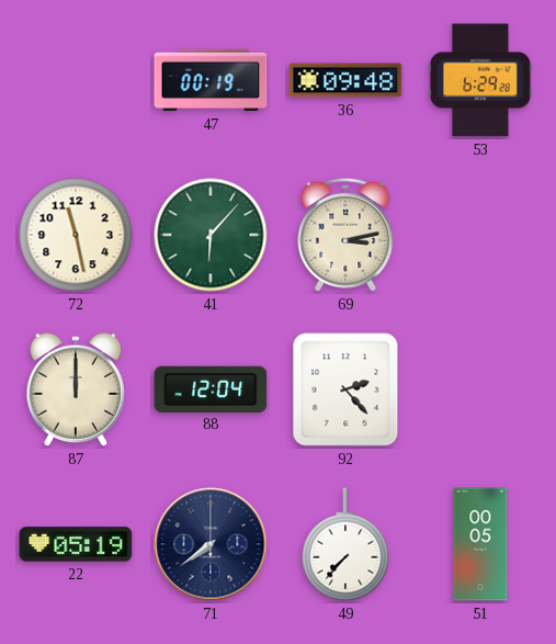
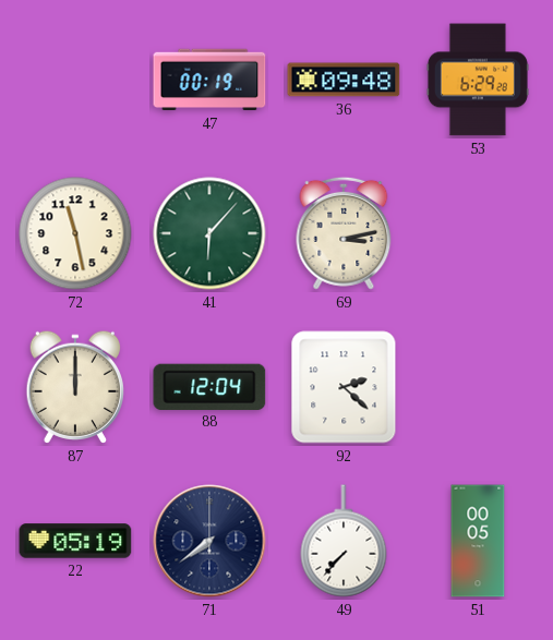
92: 2:23 -> 2:22 (344, 387)
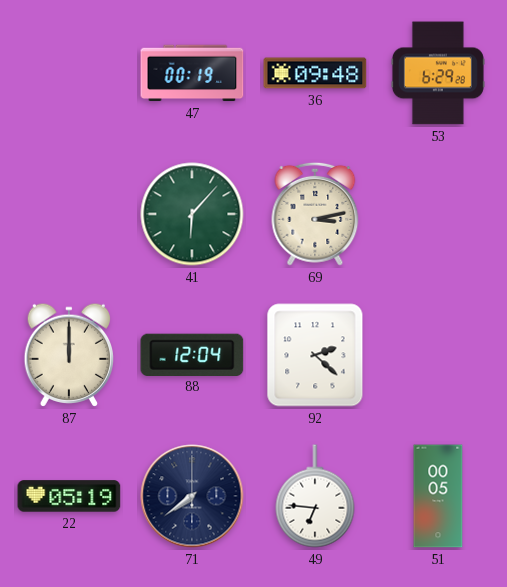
72: 11:28 -> none (75, 233)
49: 7:37 -> 6:46 (315, 496)
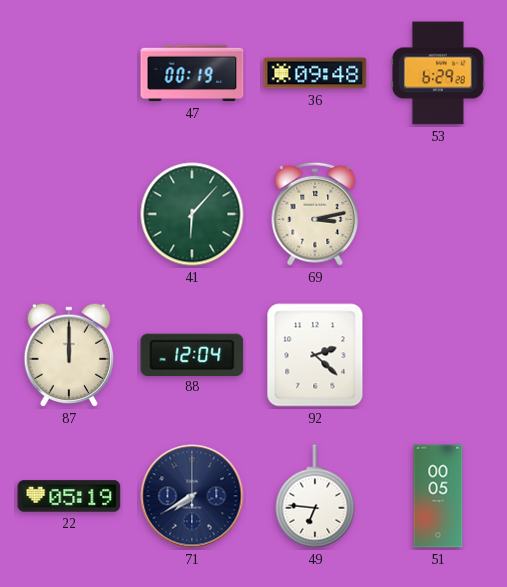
71: 7:39 -> 7:40 (192, 496)
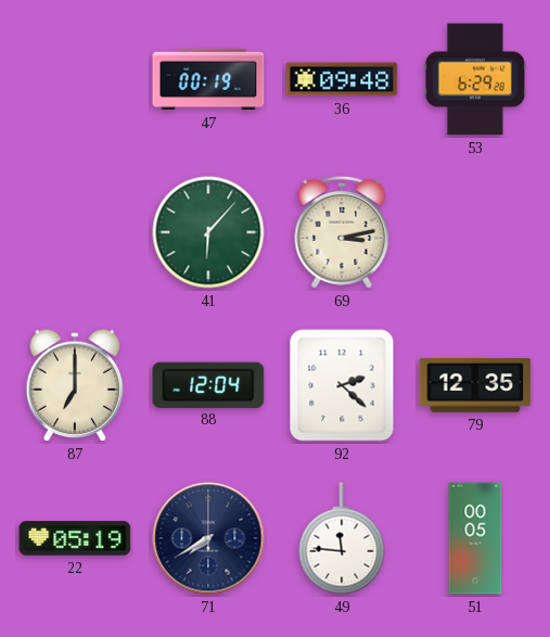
87: 12:00 -> 7:00 (74, 385)
79: none -> 12:35 (475, 385)
49: 6:46 -> 11:46 (342, 538)
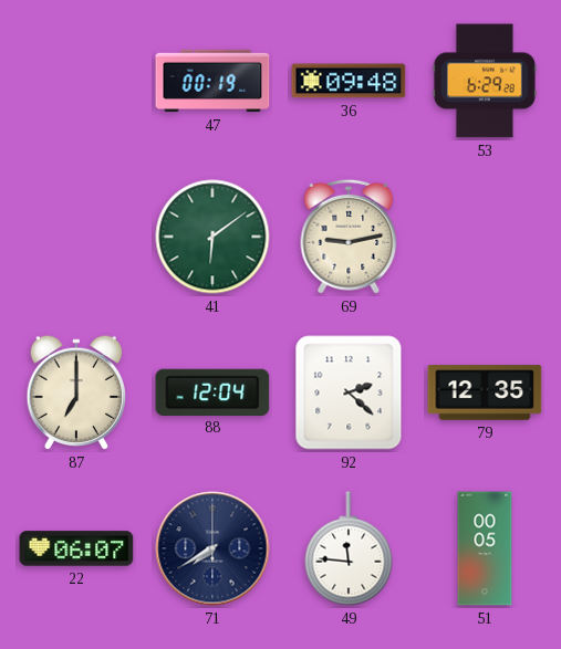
41: 6:07 -> 6:09 (212, 237)
69: 3:13 -> 9:13 (349, 237)
22: 05:19 -> 06:07 (76, 548)
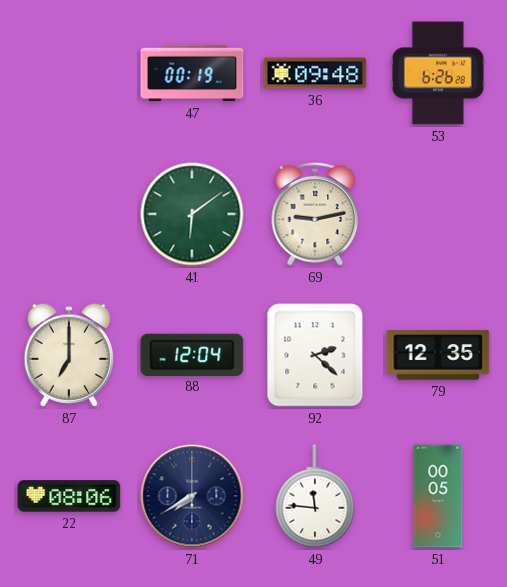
53: 6:29 -> 6:26 (438, 73)
22: 06:07 -> 08:06 (69, 496)
